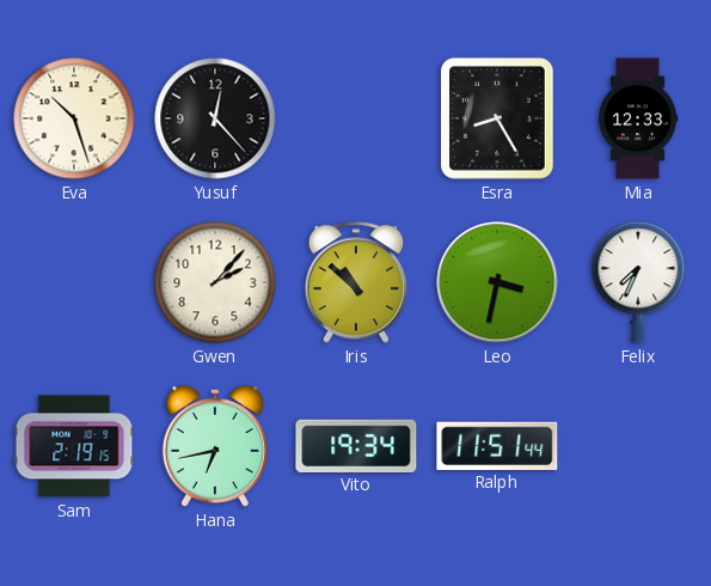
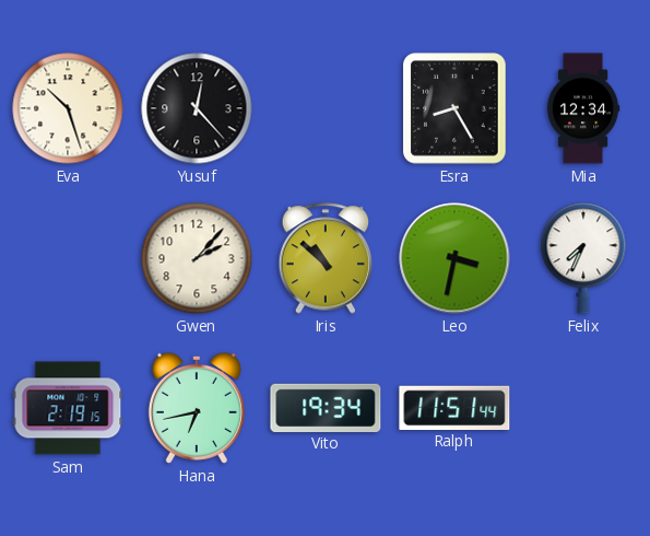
Mia: 12:33 -> 12:34 (583, 108)
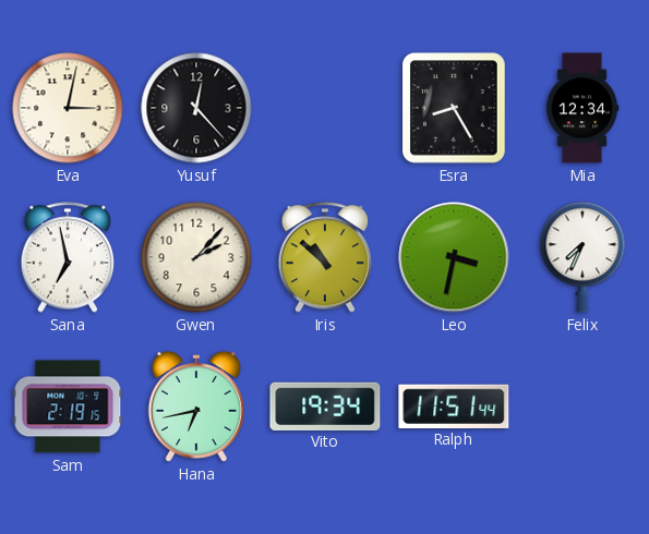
Eva: 10:27 -> 3:02 (68, 108)
Sana: none -> 6:58 (68, 257)
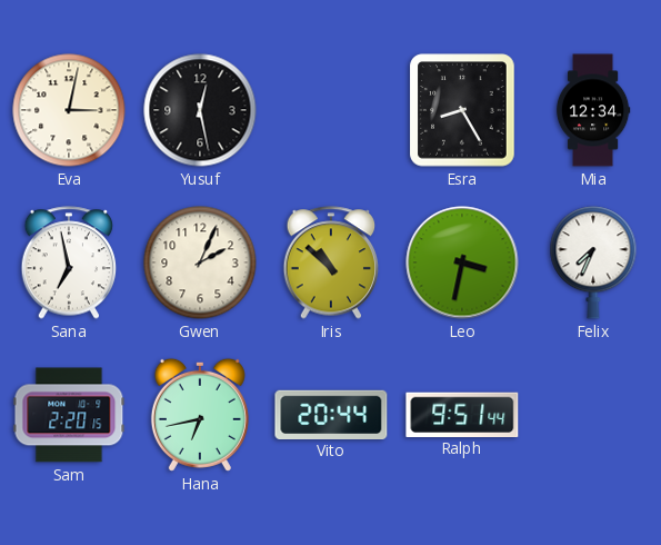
Yusuf: 12:23 -> 12:28 (200, 110)
Gwen: 2:07 -> 2:04 (200, 262)
Sam: 2:19 -> 2:20 (69, 415)
Vito: 19:34 -> 20:44 (331, 414)
Ralph: 11:51 -> 9:51 (462, 414)
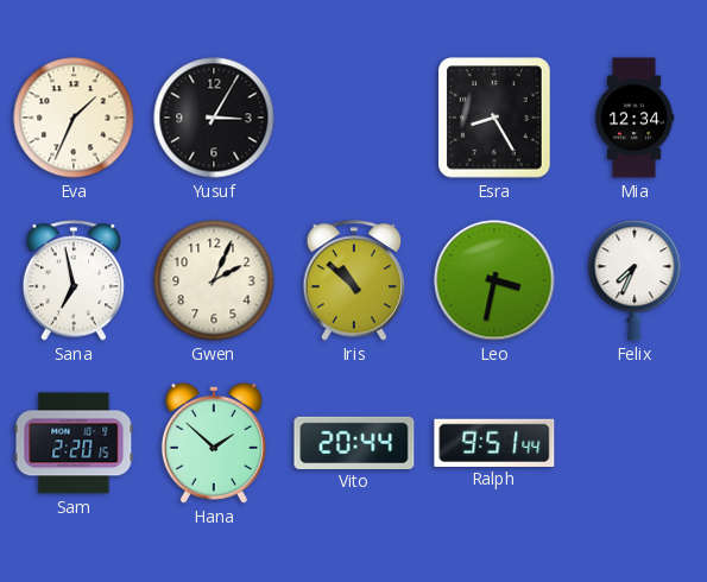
Eva: 3:02 -> 1:34 (74, 118)
Yusuf: 12:28 -> 3:05 (214, 118)
Hana: 6:43 -> 1:52 (214, 443)
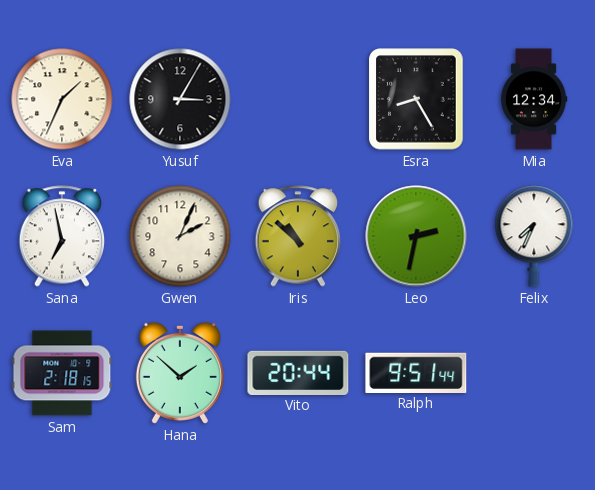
Leo: 3:32 -> 2:32 (416, 236)
Sam: 2:20 -> 2:18 (62, 373)
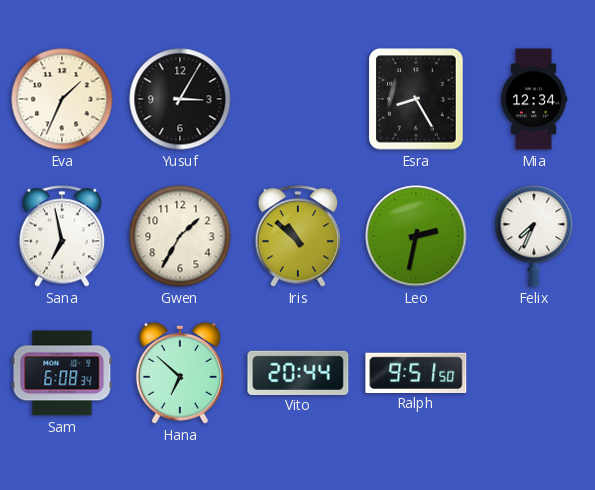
Gwen: 2:04 -> 1:35 (180, 236)
Sam: 2:18 -> 6:08 (62, 373)
Hana: 1:52 -> 6:52 (180, 373)
Ralph: 9:51:44 -> 9:51:50 (416, 372)
